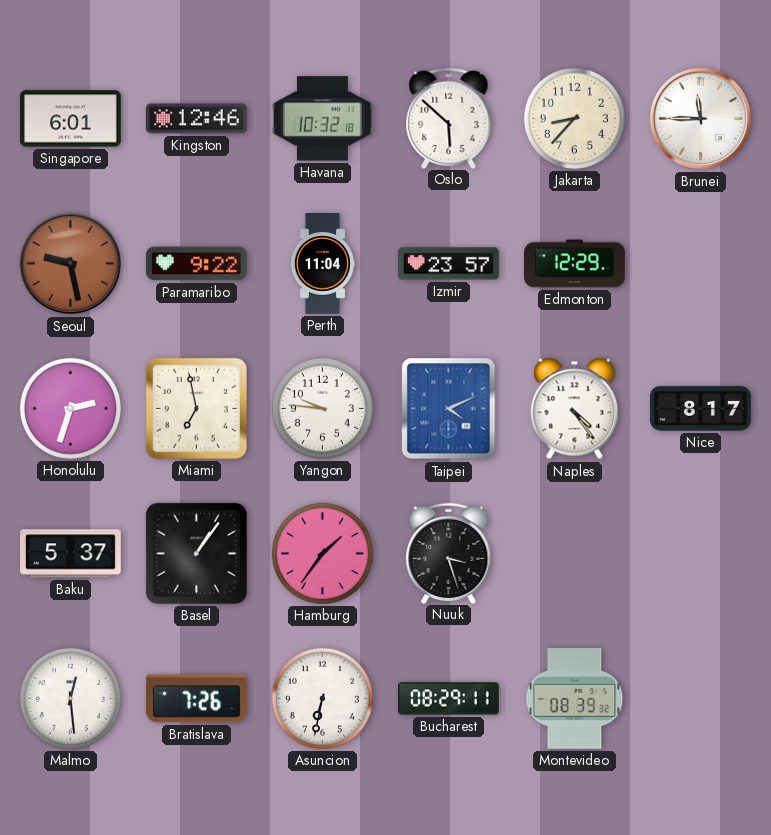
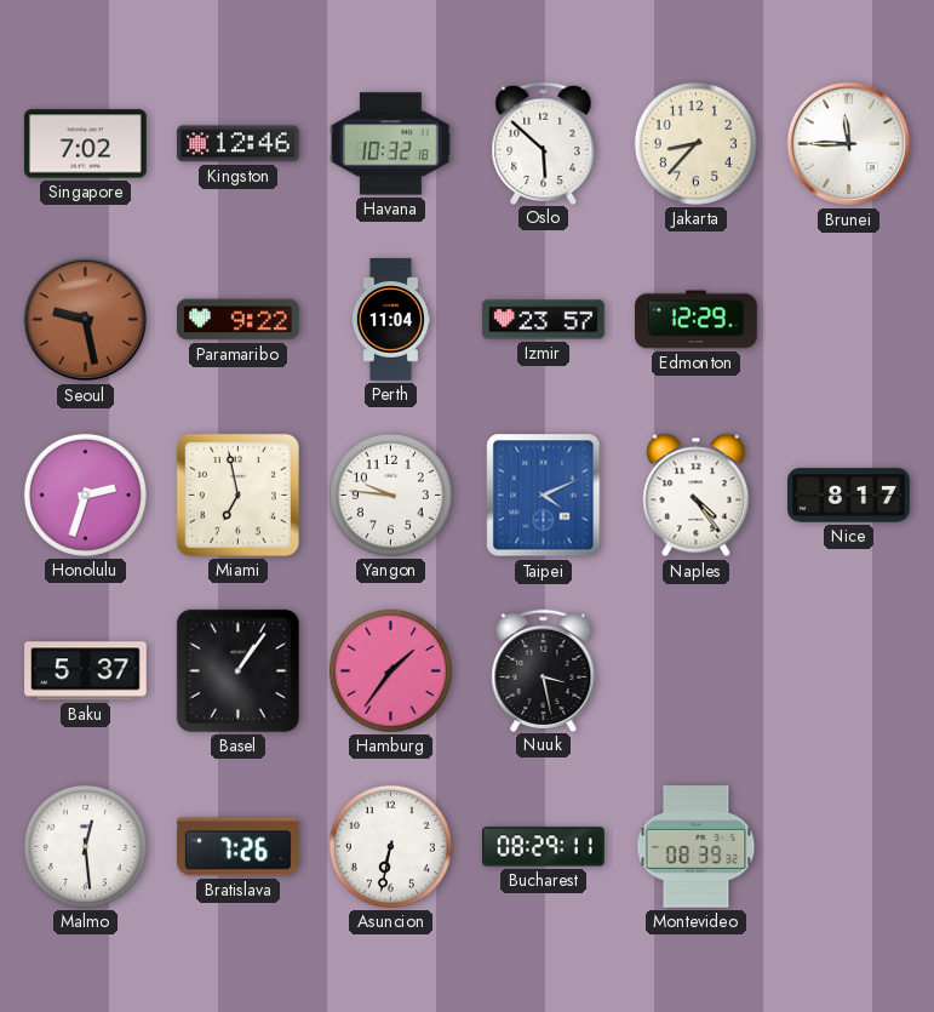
Singapore: 6:01 -> 7:02 (86, 144)
Nuuk: 3:27 -> 3:28 (544, 670)
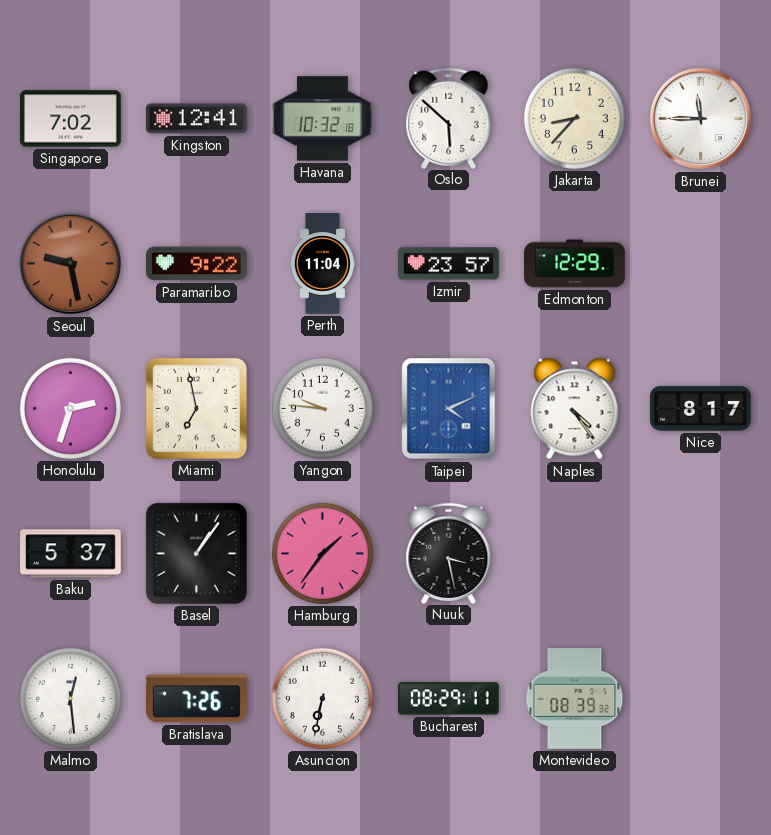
Kingston: 12:46 -> 12:41 (197, 119)
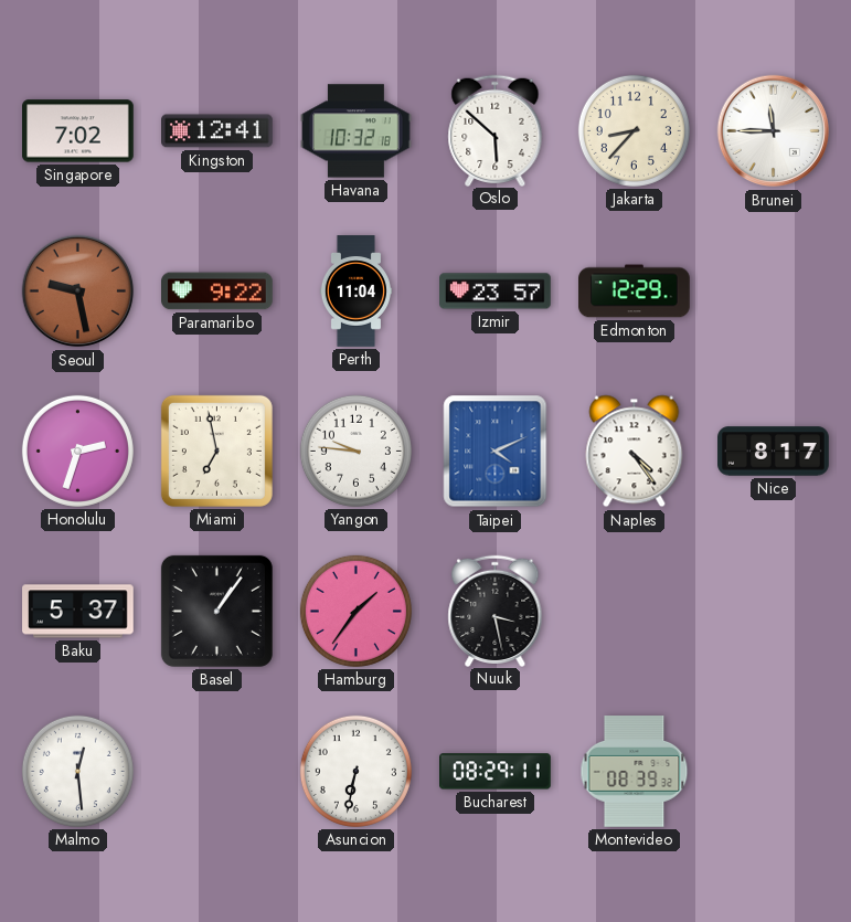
Bratislava: 7:26 -> none (197, 699)
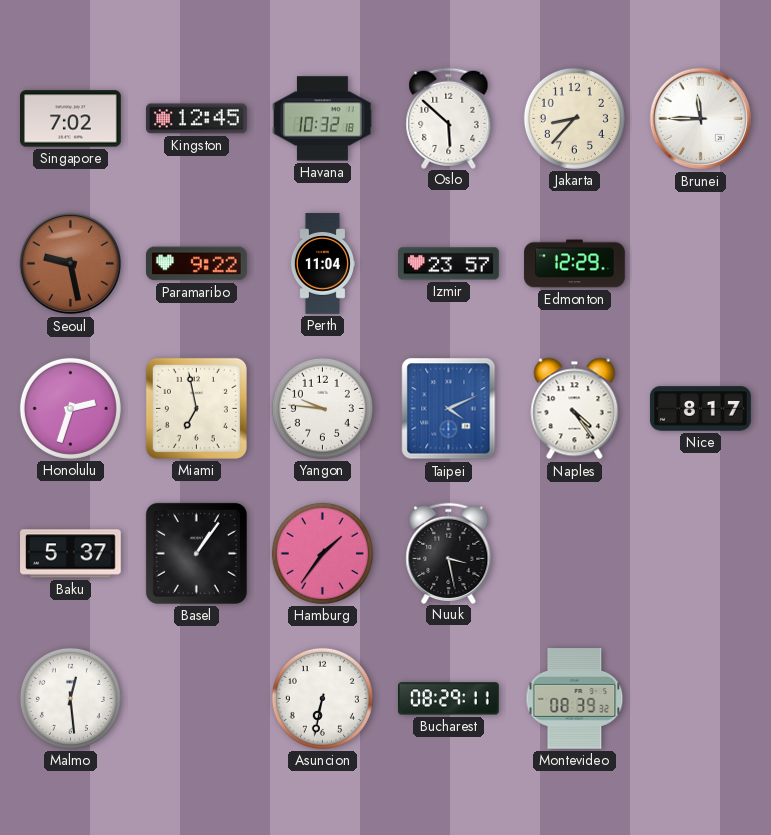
Kingston: 12:41 -> 12:45 (197, 119)
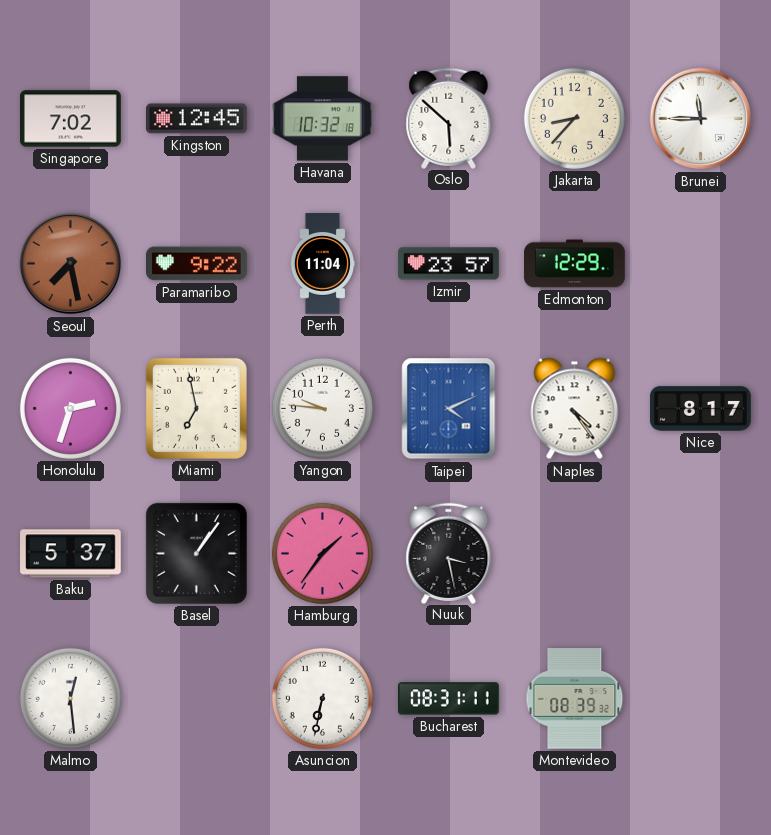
Seoul: 9:28 -> 7:28 (71, 264)
Bucharest: 08:29 -> 08:31 (449, 699)
